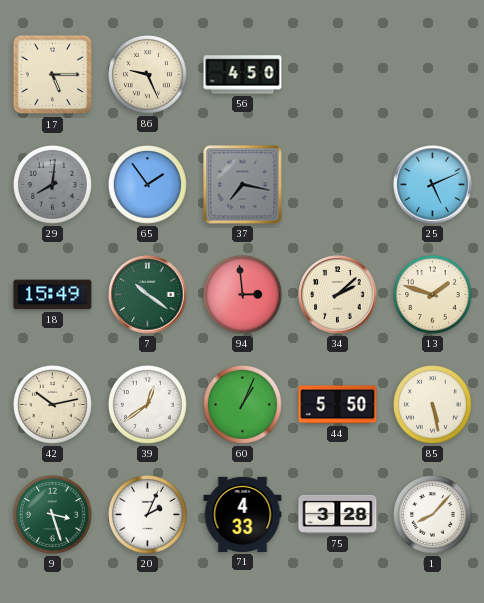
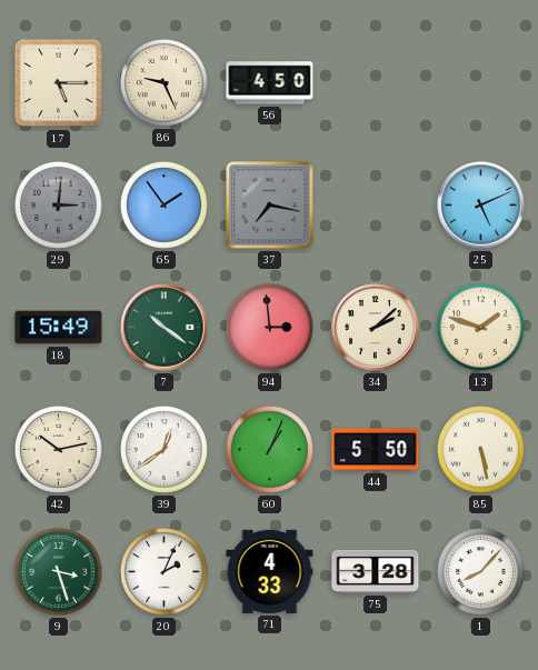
29: 8:01 -> 3:01 (59, 206)
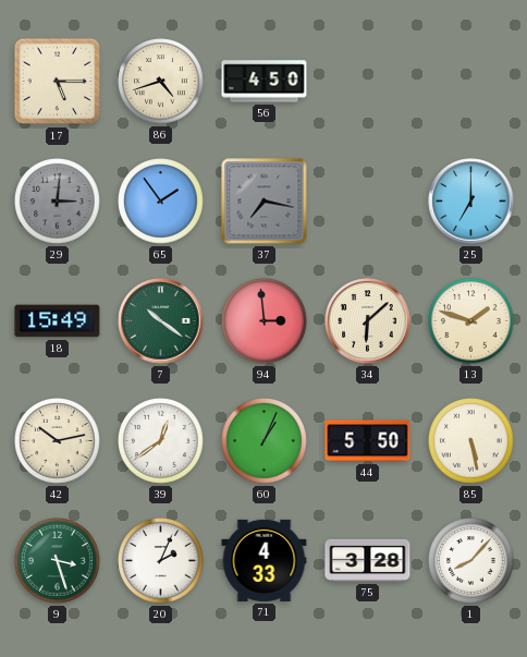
86: 9:26 -> 4:42 (161, 82)
25: 5:11 -> 7:00 (471, 202)
34: 2:08 -> 6:08 (368, 321)
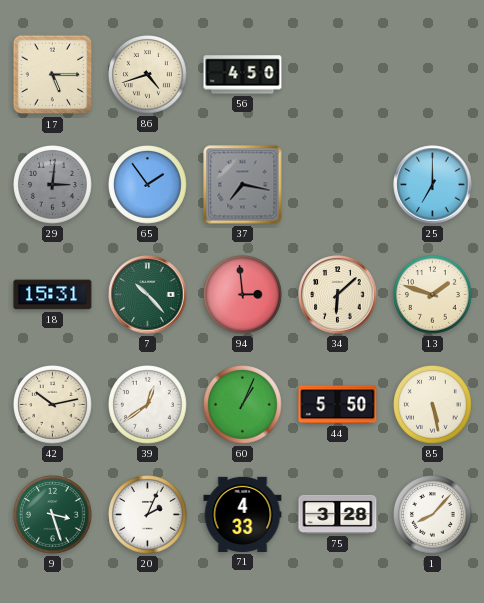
18: 15:49 -> 15:31 (53, 295)
7: 10:21 -> 10:23 (148, 295)
